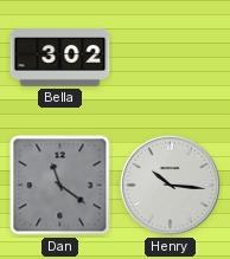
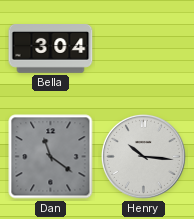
Bella: 3:02 -> 3:04 (51, 49)
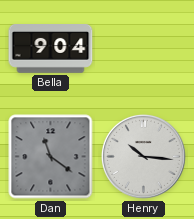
Bella: 3:04 -> 9:04 (51, 49)
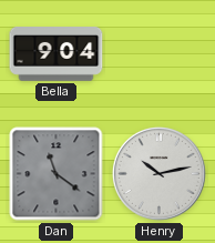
Henry: 10:16 -> 10:13 (160, 174)
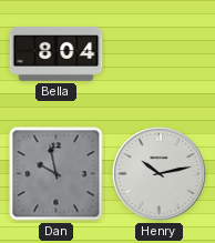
Bella: 9:04 -> 8:04 (57, 54)
Dan: 11:21 -> 9:58 (57, 174)
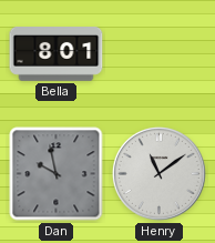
Bella: 8:04 -> 8:01 (57, 54)
Henry: 10:13 -> 11:09 (160, 174)
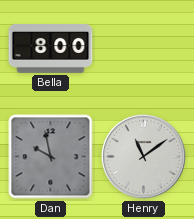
Bella: 8:01 -> 8:00 (51, 49)
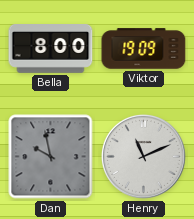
Viktor: none -> 19:09 (144, 49)
Henry: 11:09 -> 11:11 (144, 157)
